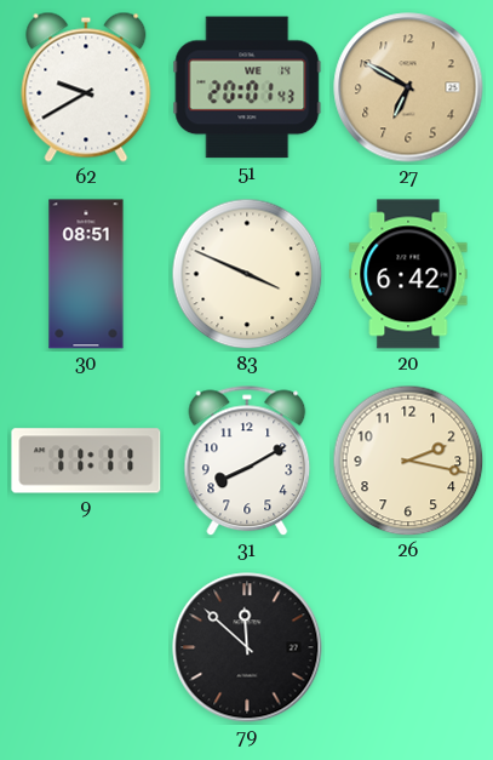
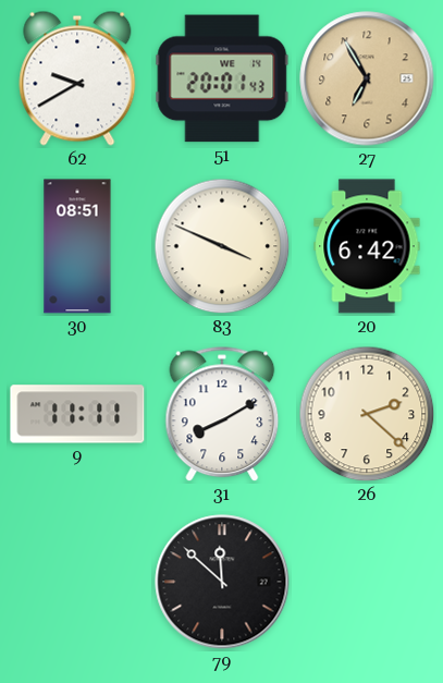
27: 6:50 -> 6:55 (367, 78)
26: 2:17 -> 2:22 (367, 414)
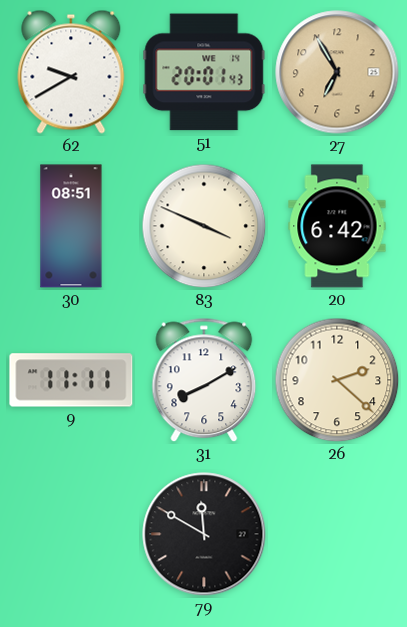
79: 11:52 -> 11:50 (204, 534)
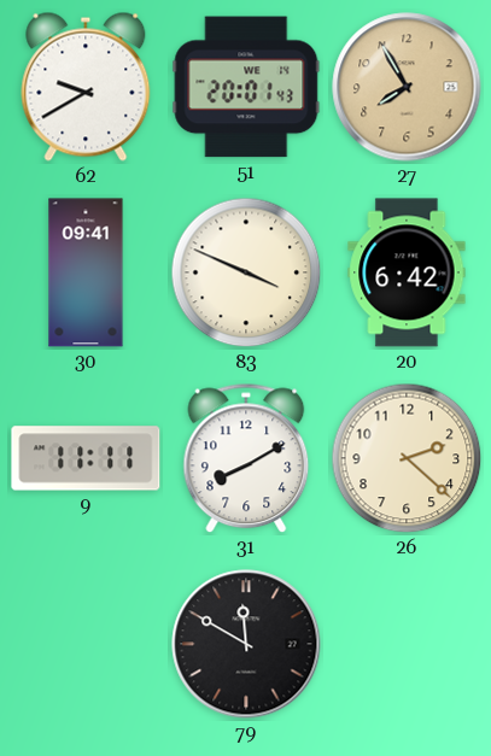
27: 6:55 -> 7:55 (407, 87)
30: 08:51 -> 09:41 (86, 272)
